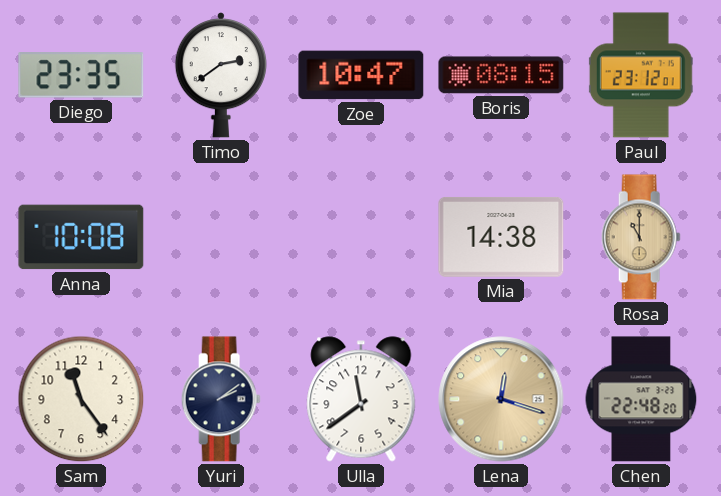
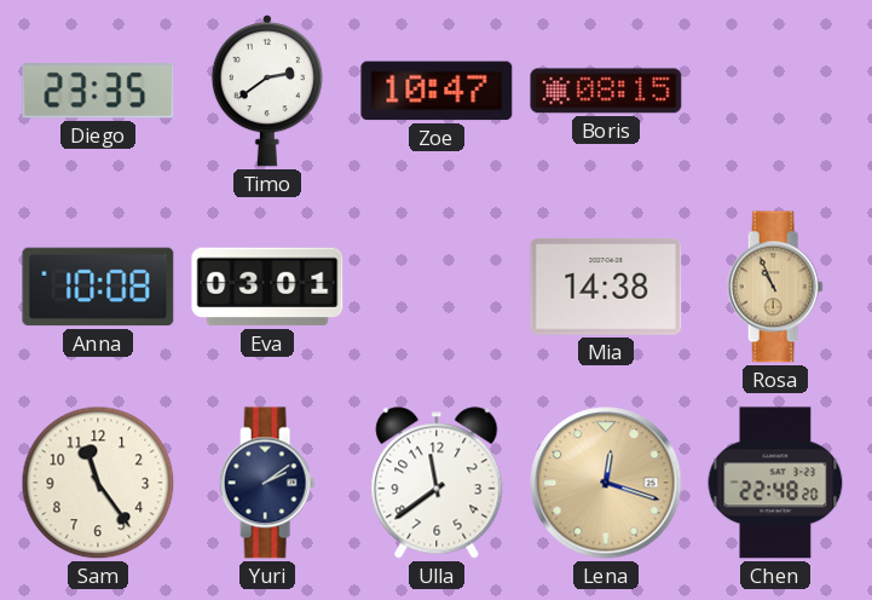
Paul: 23:12 -> none (641, 75)
Eva: none -> 03:01 (267, 287)
Rosa: 11:00 -> 10:56 (775, 287)
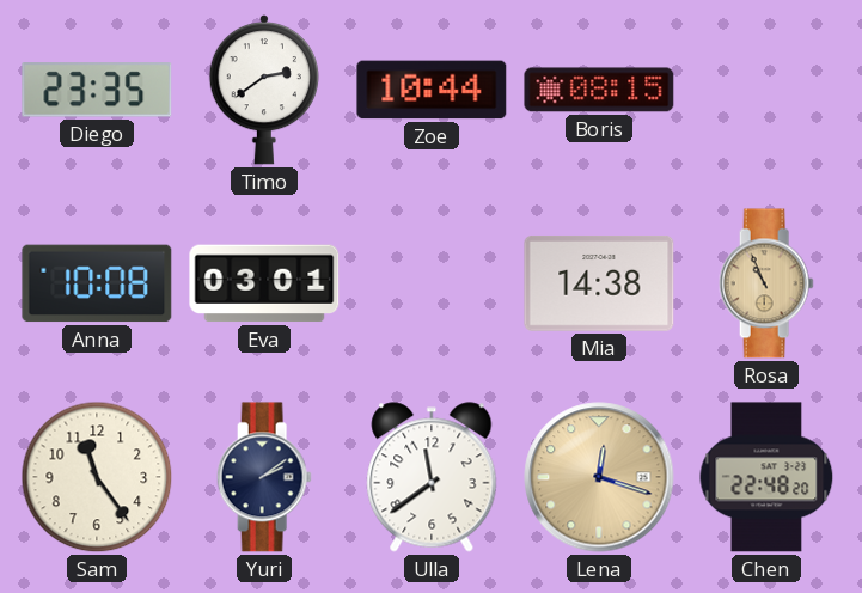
Zoe: 10:47 -> 10:44 (432, 90)
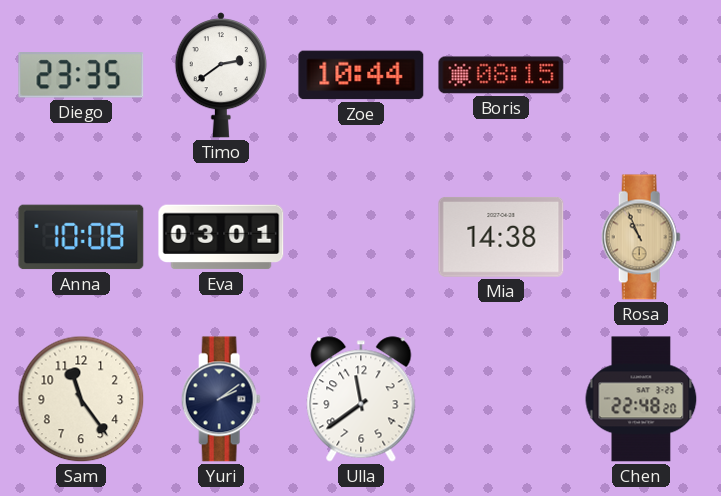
Lena: 12:18 -> none (599, 477)
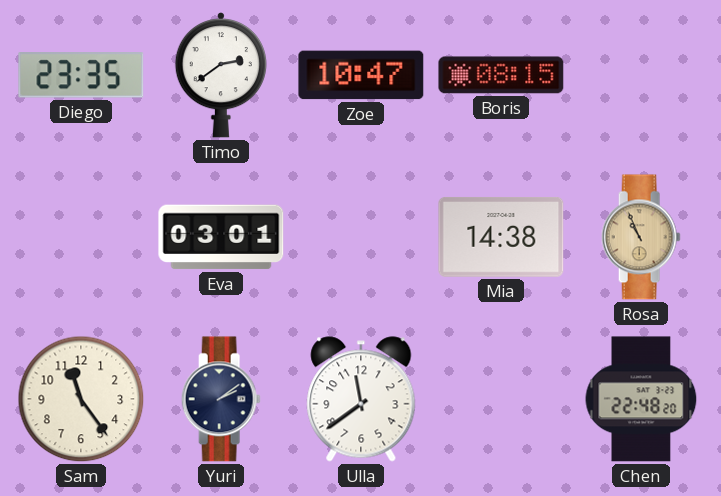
Zoe: 10:44 -> 10:47 (361, 75)
Anna: 10:08 -> none (81, 237)
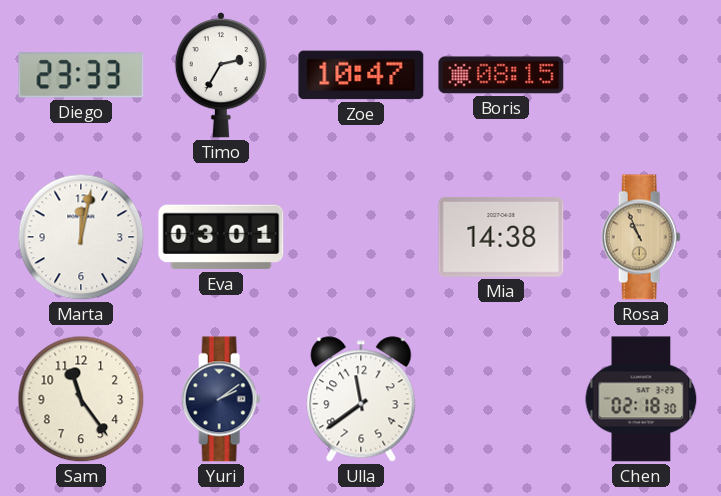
Diego: 23:35 -> 23:33 (81, 75)
Timo: 2:39 -> 2:35 (220, 76)
Marta: none -> 12:02 (81, 237)
Chen: 22:48 -> 02:18 (641, 399)
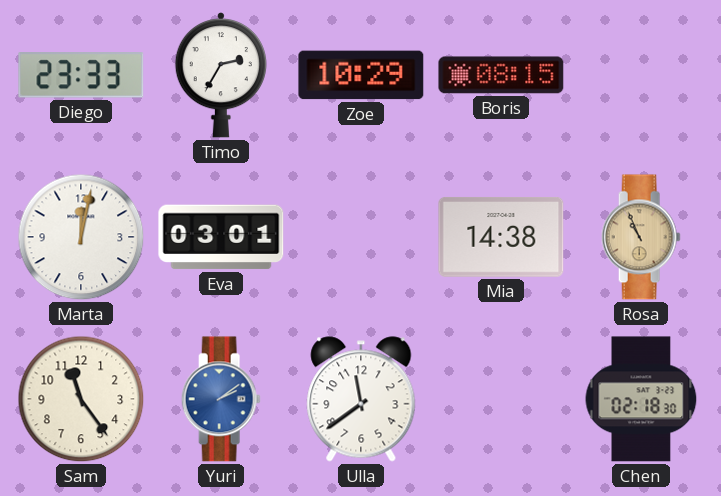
Zoe: 10:47 -> 10:29 (361, 75)
Yuri dial: navy -> blue (221, 399)
